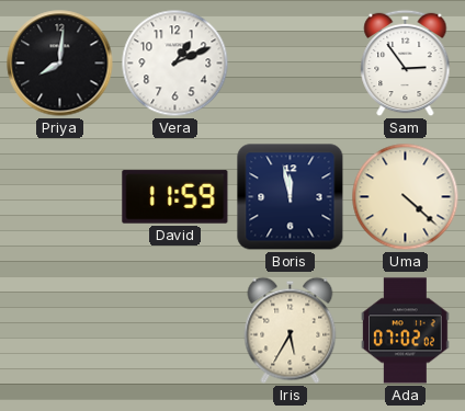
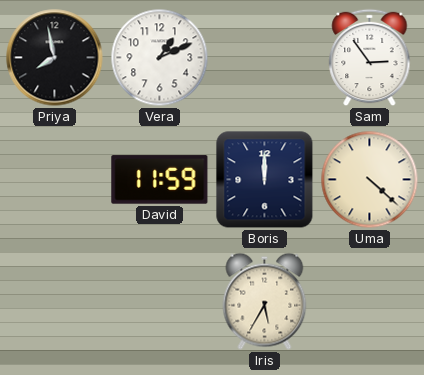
Priya: 8:01 -> 7:58 (55, 58)
Boris: 11:58 -> 12:00 (265, 180)
Ada: 07:02 -> none (405, 331)
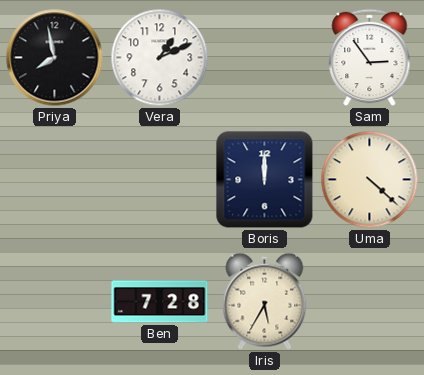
David: 11:59 -> none (160, 180)
Ben: none -> 7:28 (160, 302)
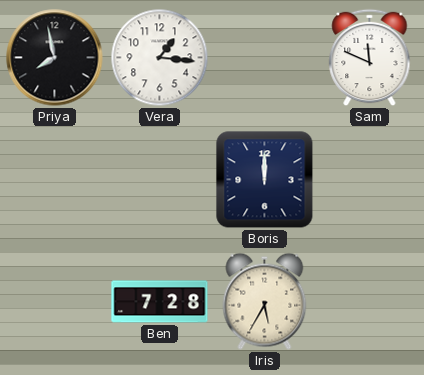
Vera: 1:11 -> 1:16 (160, 58)
Sam: 2:54 -> 11:49 (370, 58)
Uma: 4:22 -> none (370, 180)
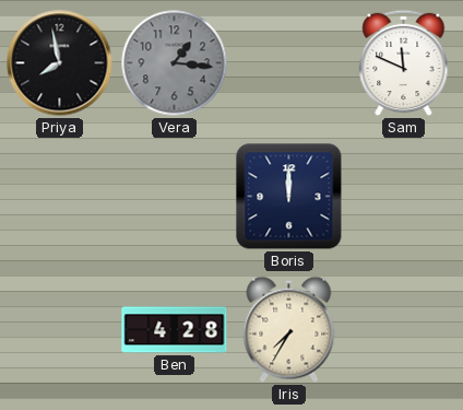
Vera dial: white -> grey (175, 63)
Ben: 7:28 -> 4:28 (175, 330)
Iris: 5:35 -> 7:35 (289, 329)
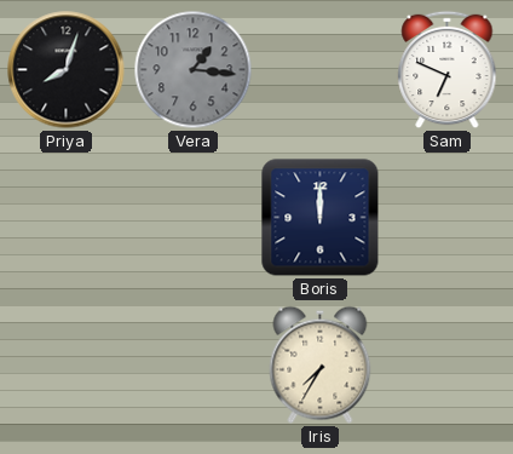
Priya: 7:58 -> 8:03 (67, 70)
Sam: 11:49 -> 6:49 (448, 70)
Ben: 4:28 -> none (175, 330)
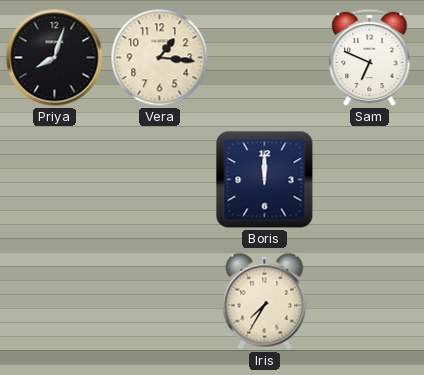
Vera dial: grey -> cream (160, 58)
